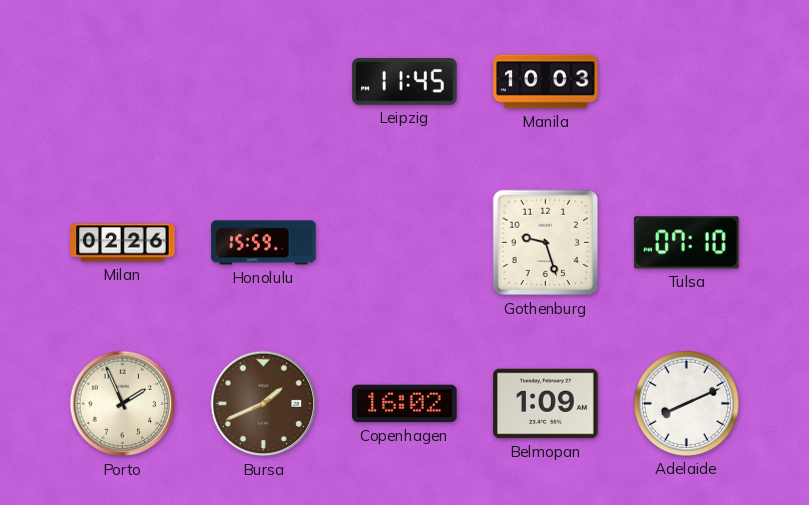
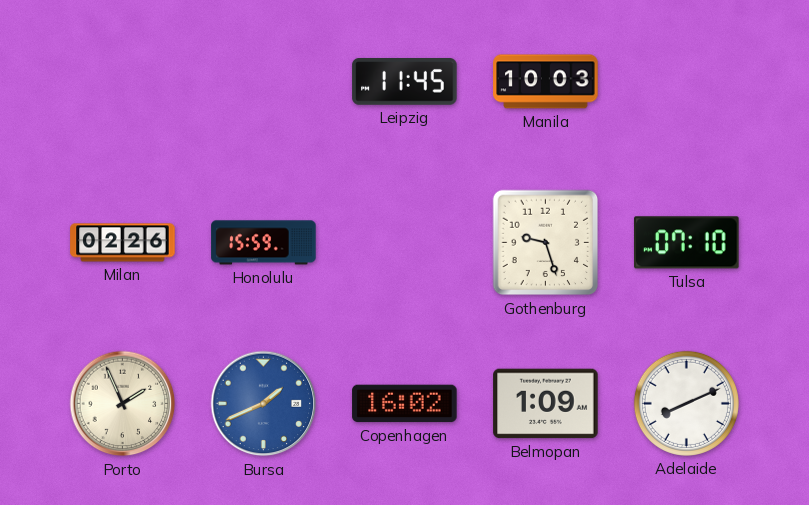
Bursa dial: brown -> blue (264, 404)
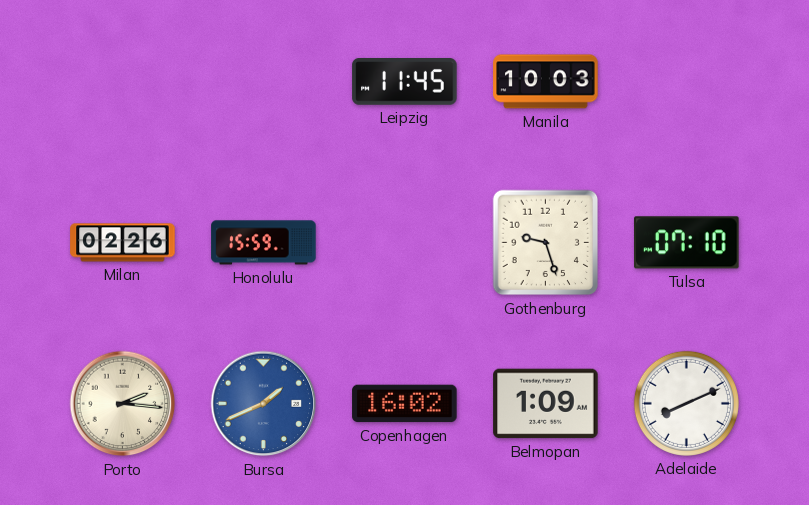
Porto: 1:56 -> 2:16 (123, 404)
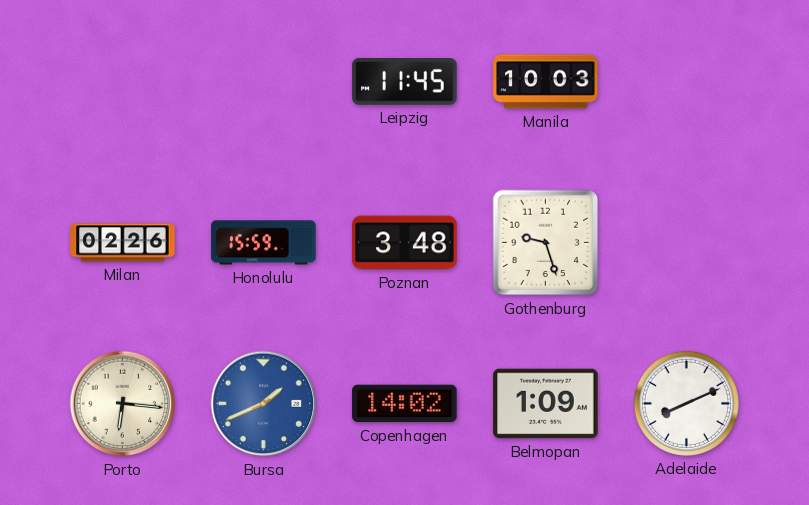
Poznan: none -> 3:48 (405, 243)
Tulsa: 07:10 -> none (687, 243)
Porto: 2:16 -> 6:16 (123, 404)
Copenhagen: 16:02 -> 14:02 (405, 404)
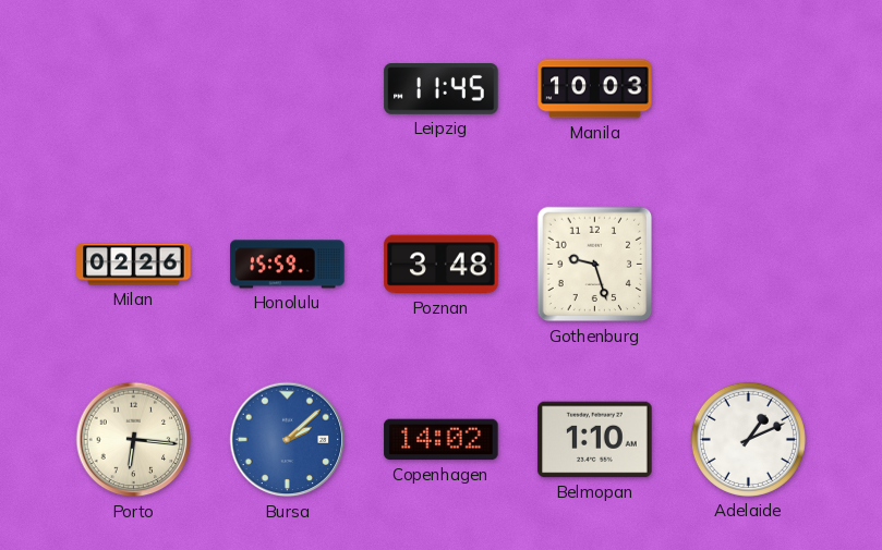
Bursa: 1:41 -> 2:08 (288, 440)
Belmopan: 1:09 -> 1:10 (595, 440)
Adelaide: 8:11 -> 1:11 (748, 439)
